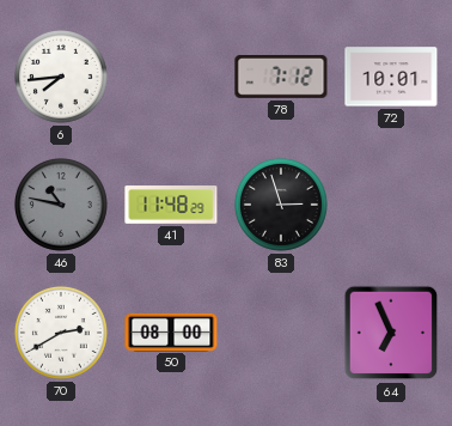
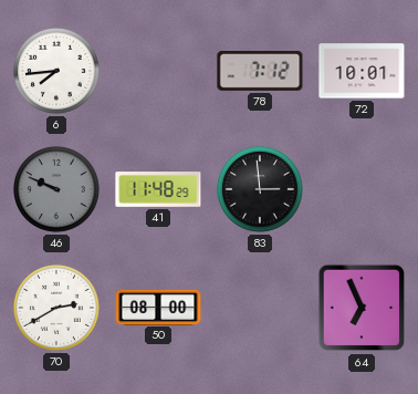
46: 10:47 -> 9:49 (56, 189)
83: 2:57 -> 2:59 (260, 189)
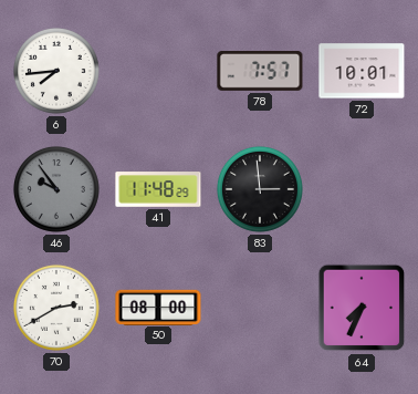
78: 7:12 -> 7:57 (260, 71)
46: 9:49 -> 9:54 (56, 189)
64: 6:56 -> 7:34 (362, 308)
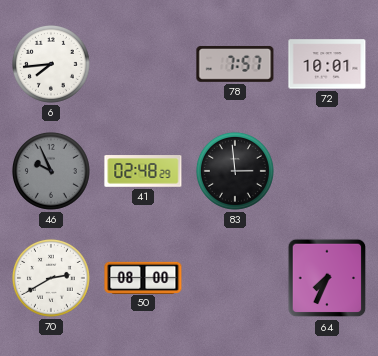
46: 9:54 -> 9:56 (51, 171)
41: 11:48 -> 02:48 (143, 171)
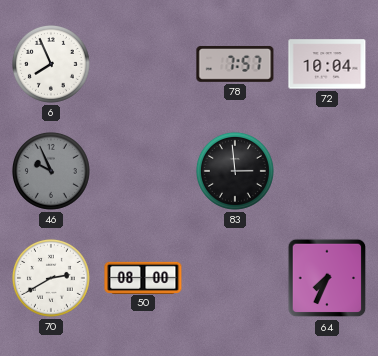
6: 7:44 -> 7:56 (51, 64)
72: 10:01 -> 10:04 (327, 64)
41: 02:48 -> none (143, 171)
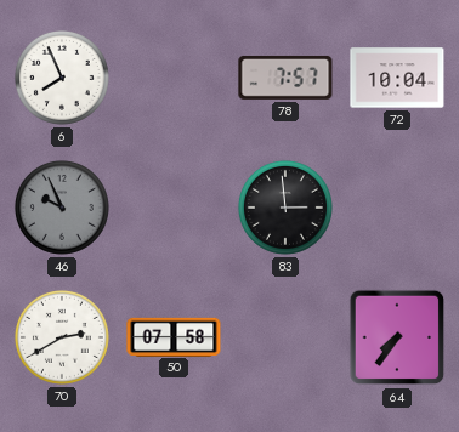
50: 08:00 -> 07:58 (174, 336)
64: 7:34 -> 7:36 (397, 337)
